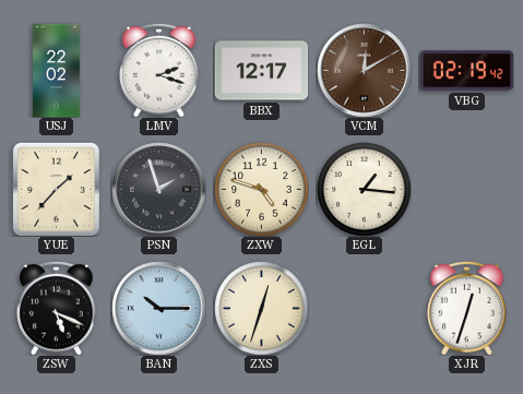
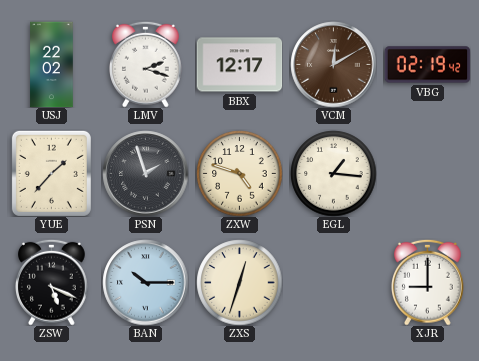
XJR: 12:33 -> 9:00 (428, 282)
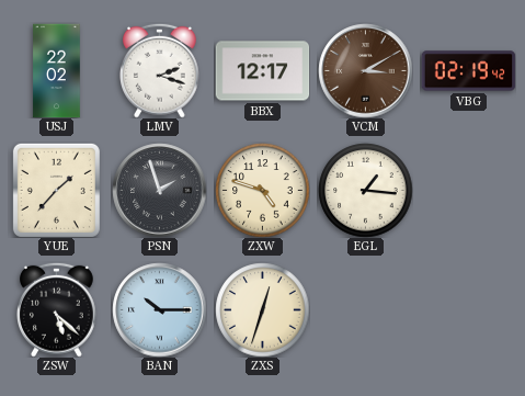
VCM: 12:10 -> 3:10 (365, 70)
ZSW: 5:19 -> 5:22 (57, 309)
XJR: 9:00 -> none (428, 282)
